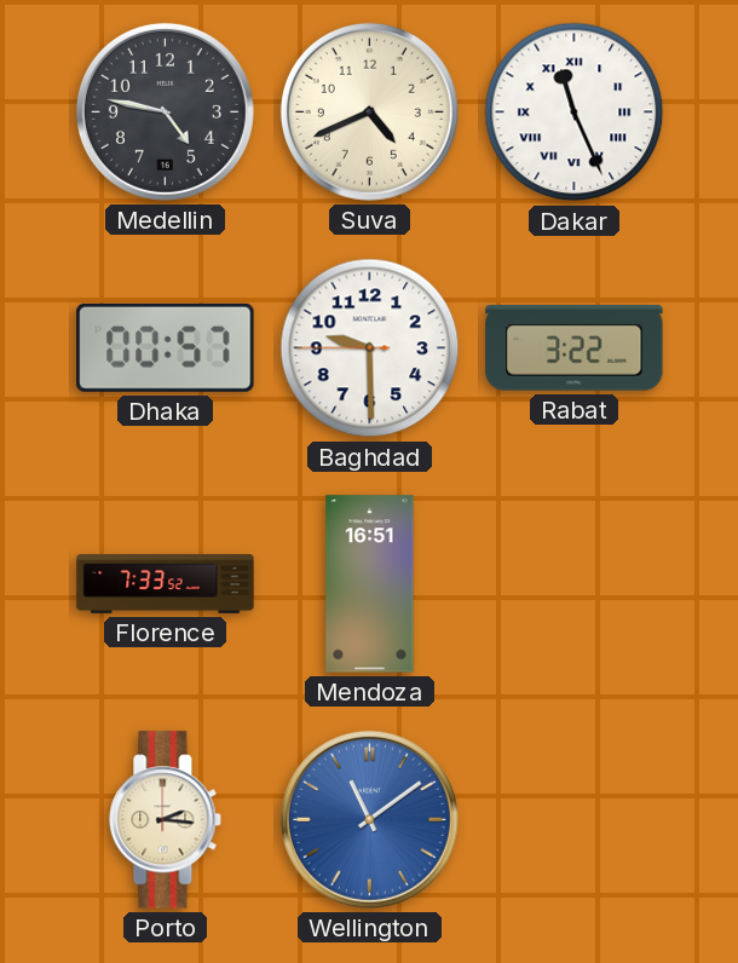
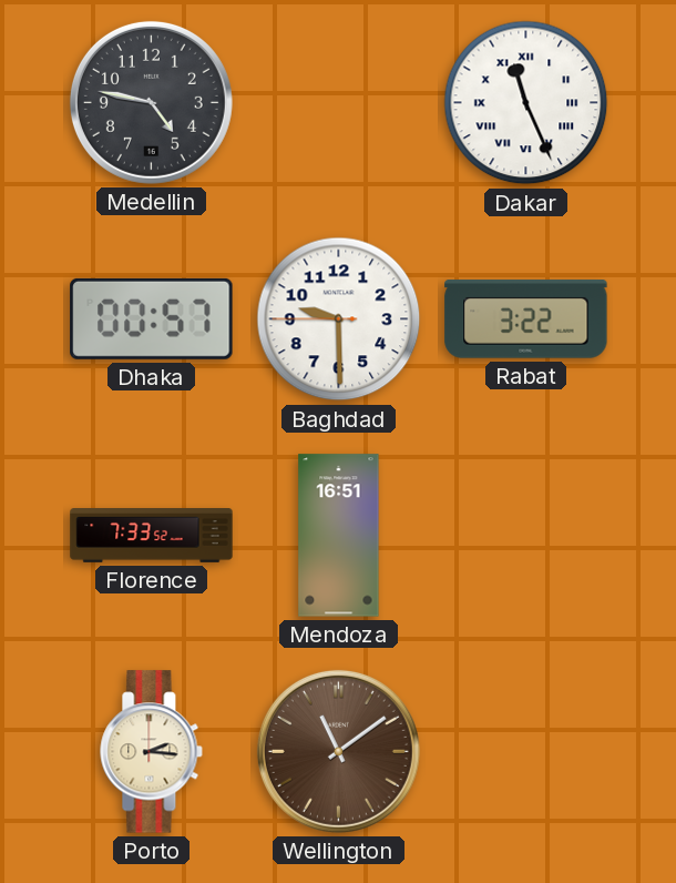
Suva: 4:41 -> none (369, 111)
Wellington dial: blue -> brown (338, 751)
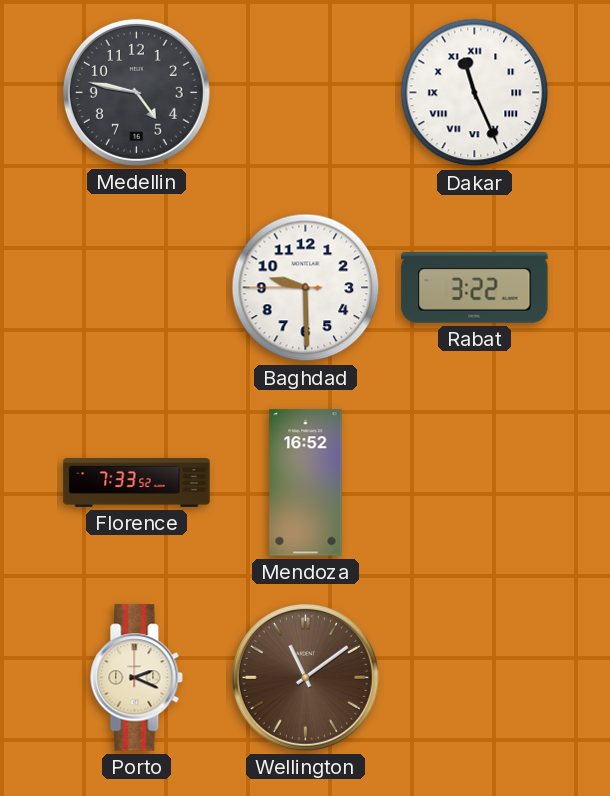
Dhaka: 00:57 -> none (152, 318)
Mendoza: 16:51 -> 16:52 (306, 483)
Porto: 2:16 -> 2:19 (137, 678)
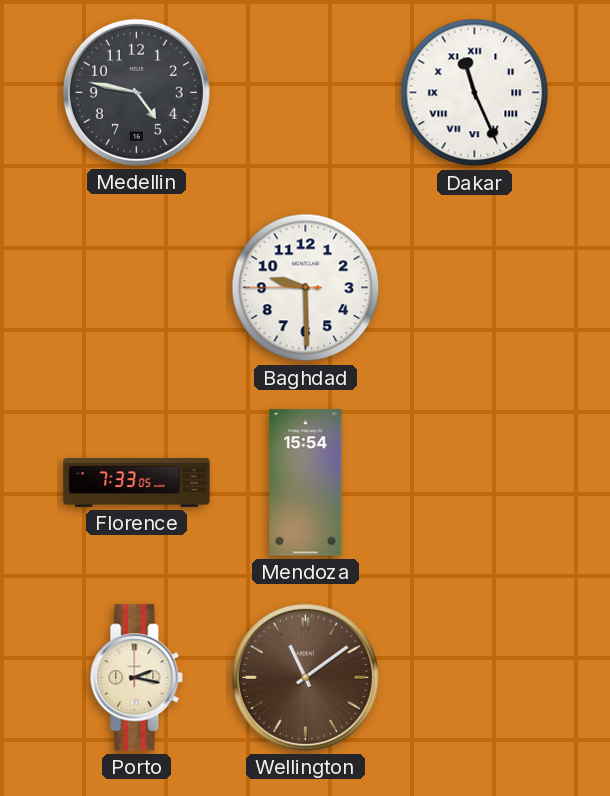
Rabat: 3:22 -> none (475, 288)
Florence: 7:33:52 -> 7:33:05 (137, 483)
Mendoza: 16:52 -> 15:54 (306, 483)
Porto: 2:19 -> 2:17 (137, 678)
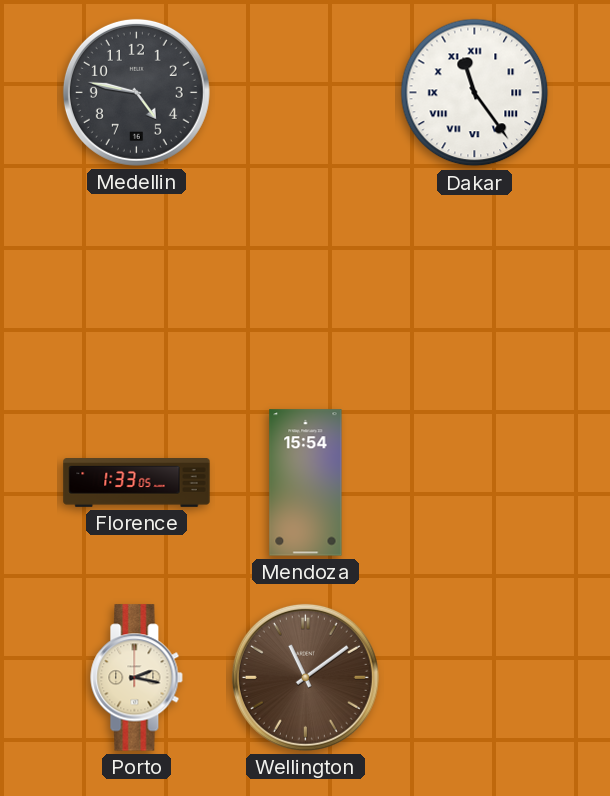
Dakar: 11:26 -> 11:24 (475, 93)
Baghdad: 9:29 -> none (306, 288)
Florence: 7:33 -> 1:33 (137, 483)
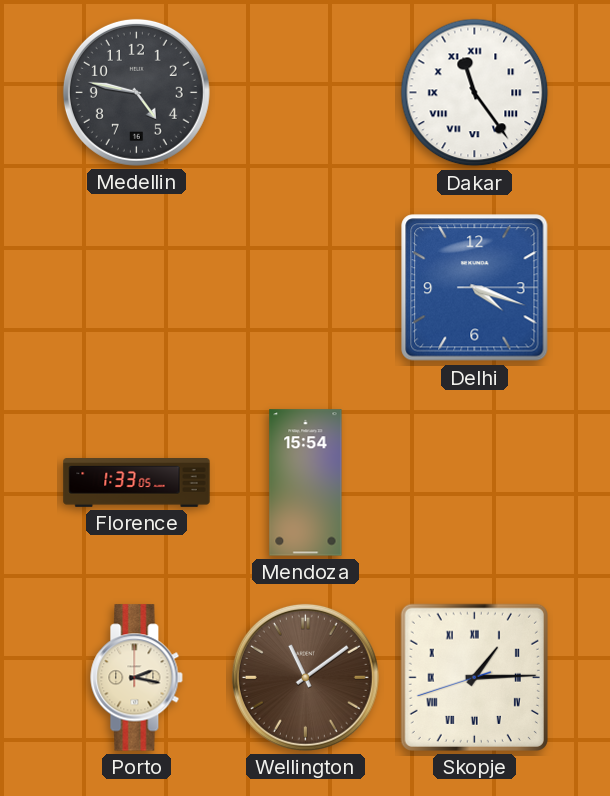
Delhi: none -> 4:18 (475, 288)
Skopje: none -> 1:14 (474, 677)
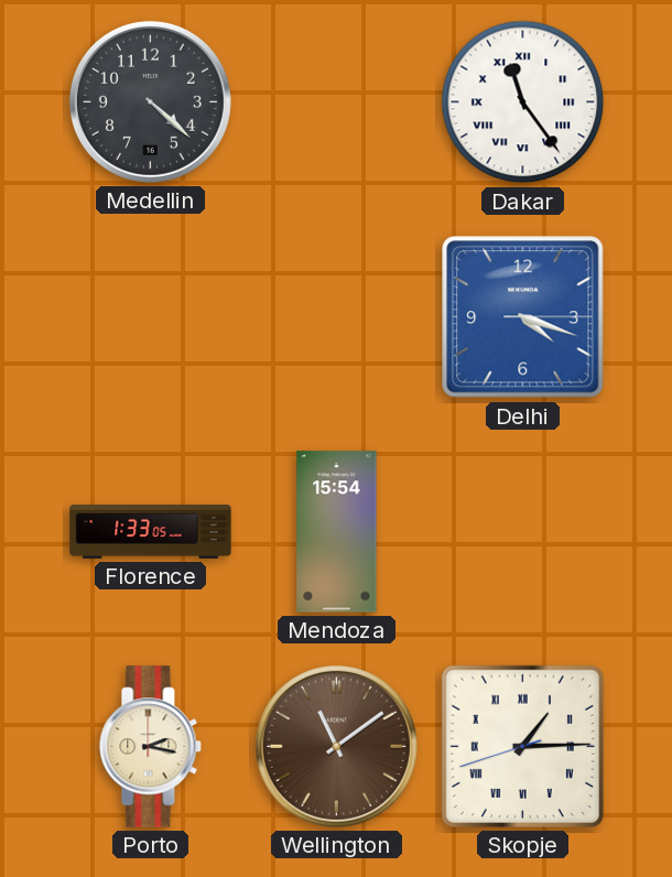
Medellin: 4:47 -> 4:22 (150, 101)
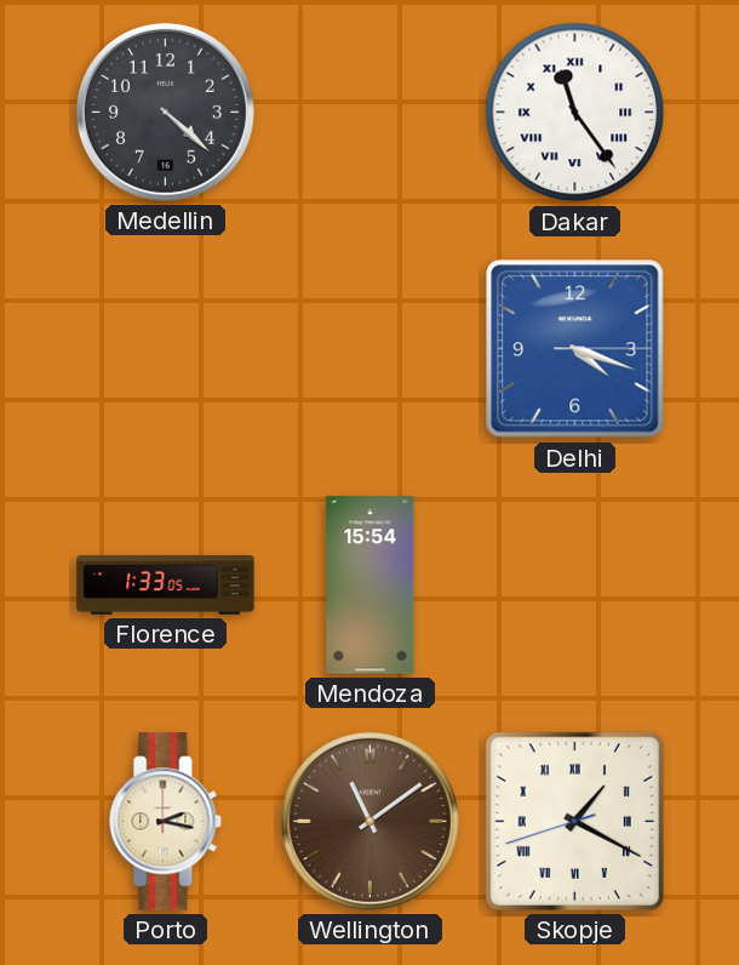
Skopje: 1:14 -> 1:19 (574, 821)
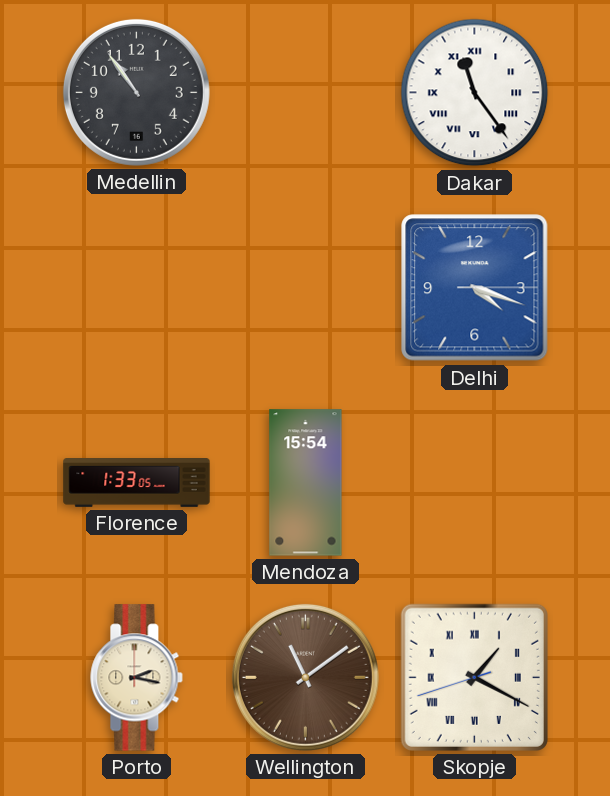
Medellin: 4:22 -> 10:54 (136, 92)
